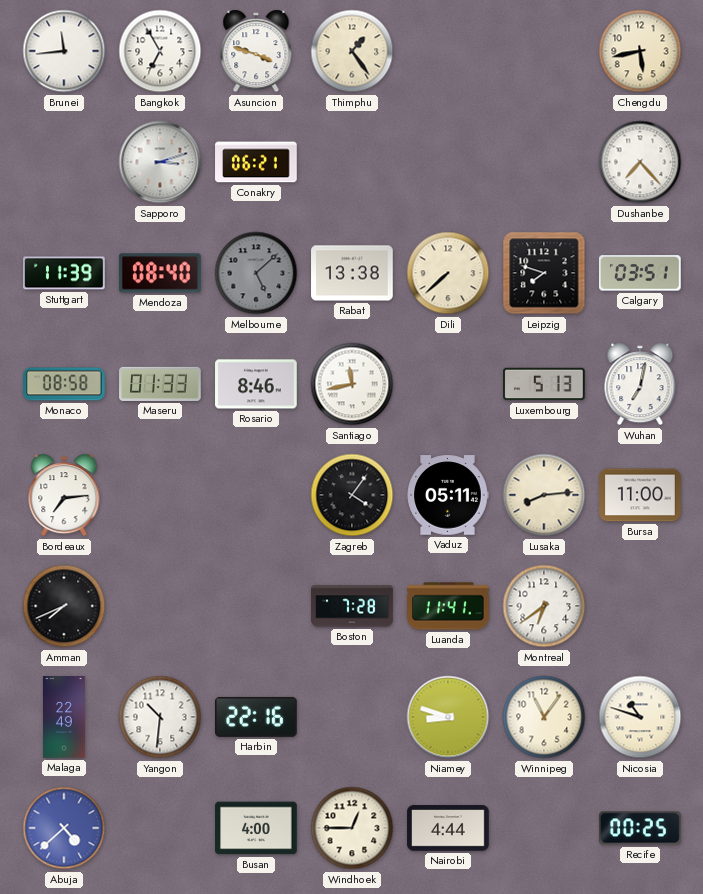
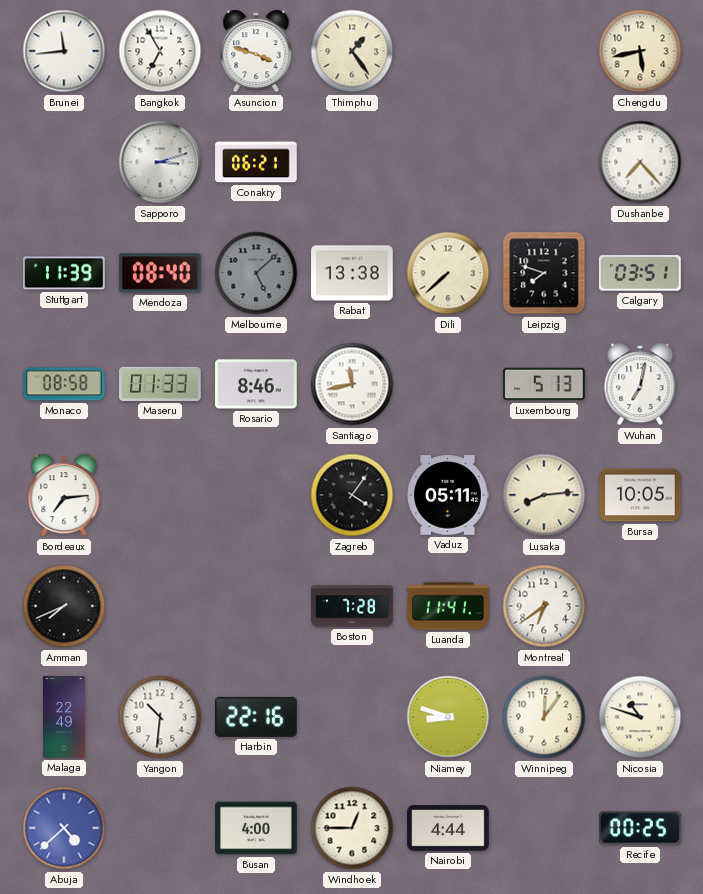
Bursa: 11:00 -> 10:05 (640, 495)
Winnipeg: 11:06 -> 12:06 (544, 717)
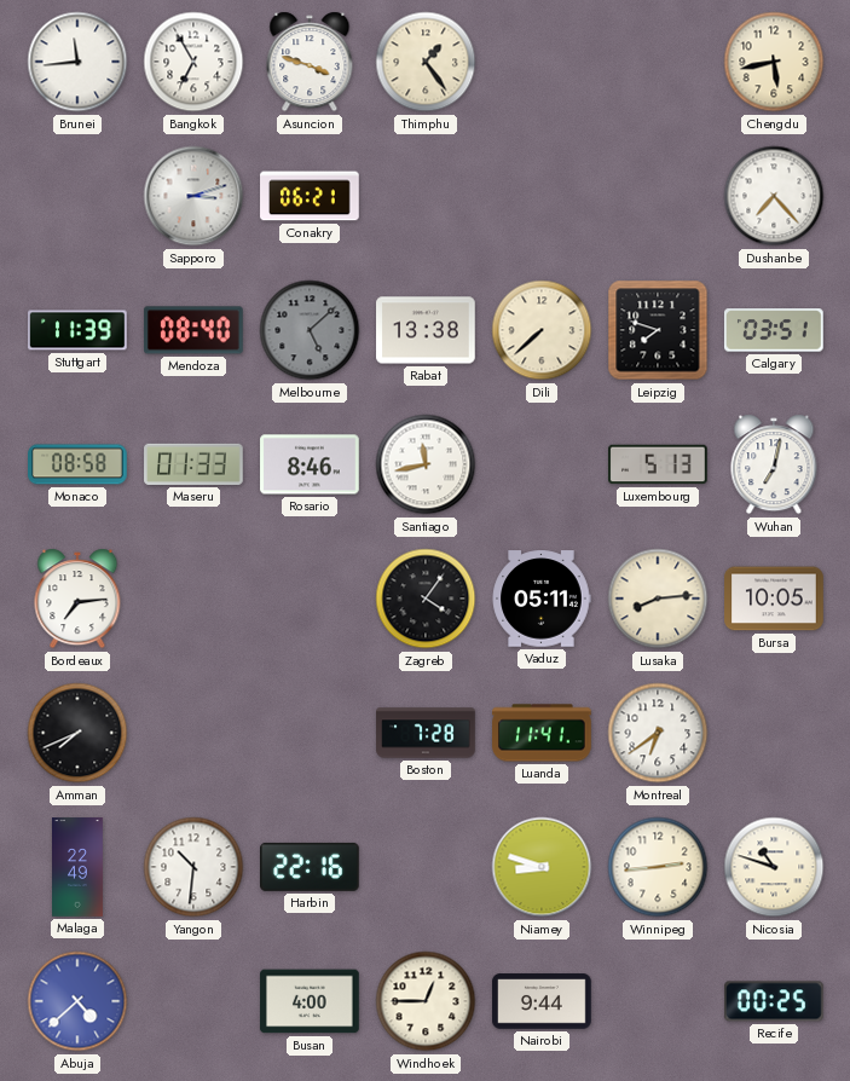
Winnipeg: 12:06 -> 2:44 (658, 867)
Nairobi: 4:44 -> 9:44 (542, 1001)
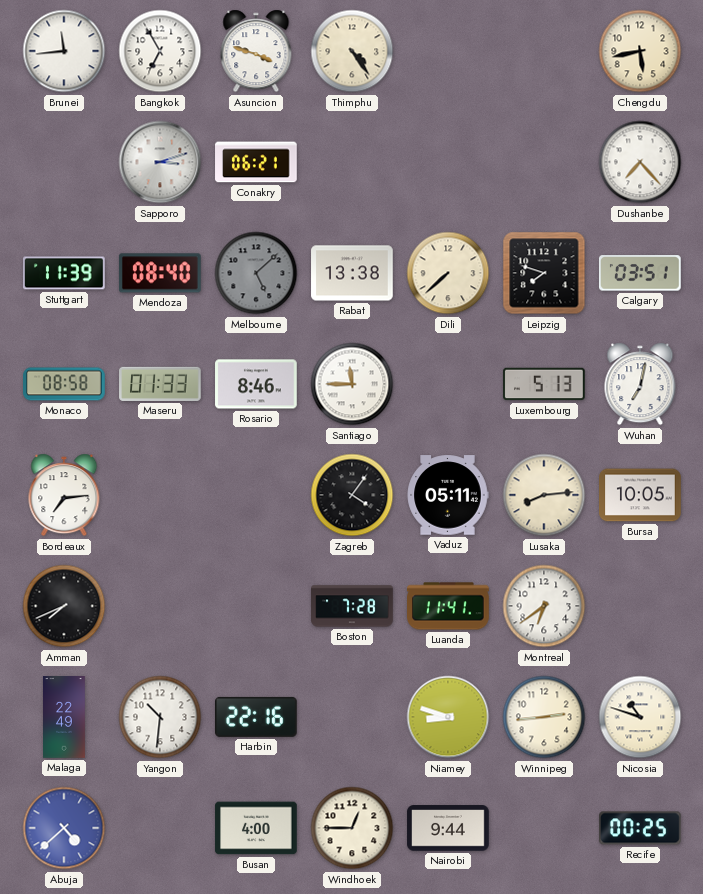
Thimphu: 1:24 -> 4:24 (352, 51)
Santiago: 11:43 -> 11:45 (352, 384)
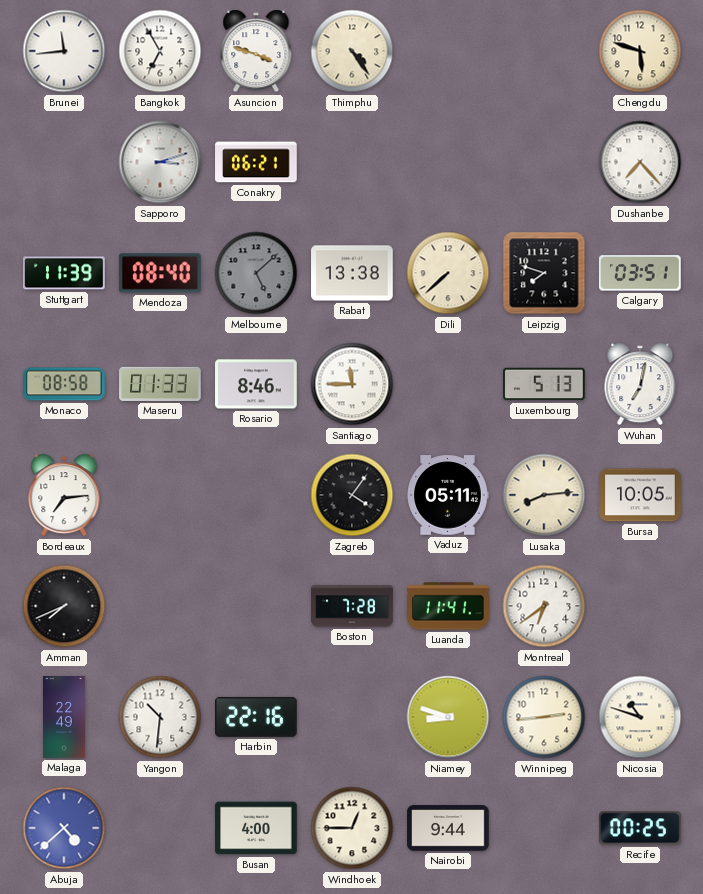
Chengdu: 5:43 -> 5:48 (640, 51)
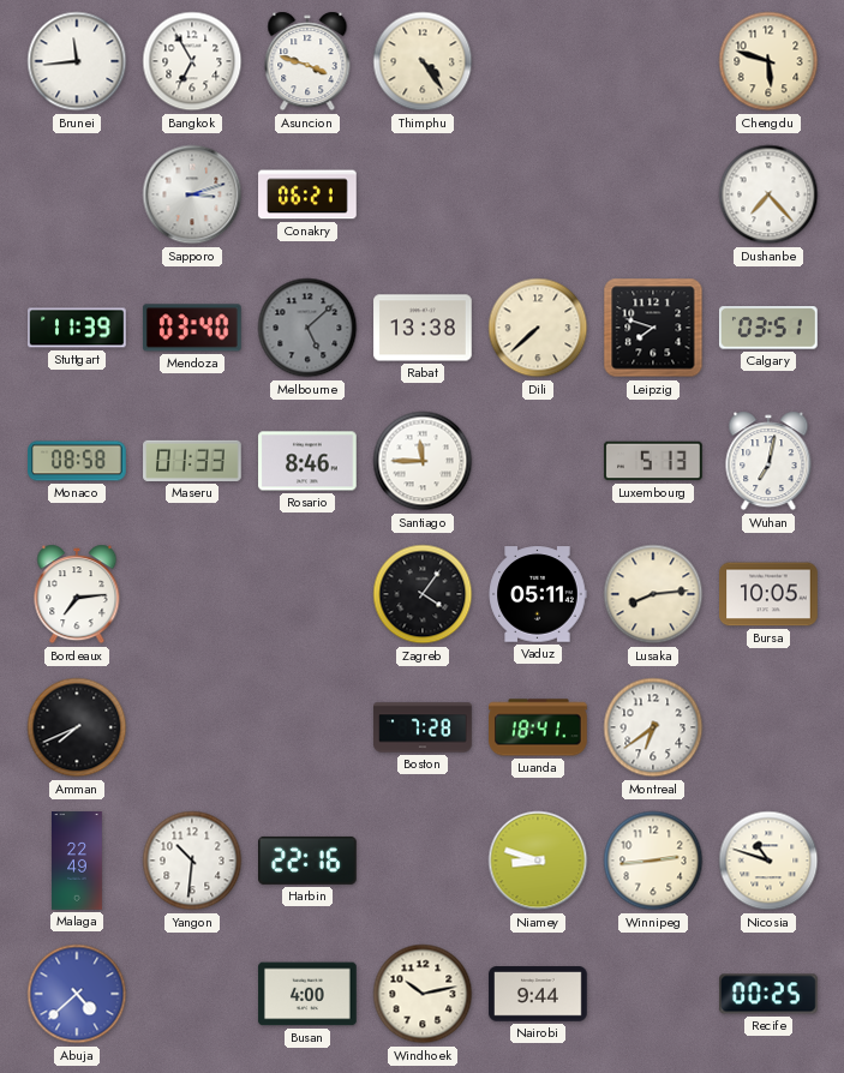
Mendoza: 08:40 -> 03:40 (192, 328)
Luanda: 11:41 -> 18:41 (538, 727)
Windhoek: 12:45 -> 10:13 (423, 994)
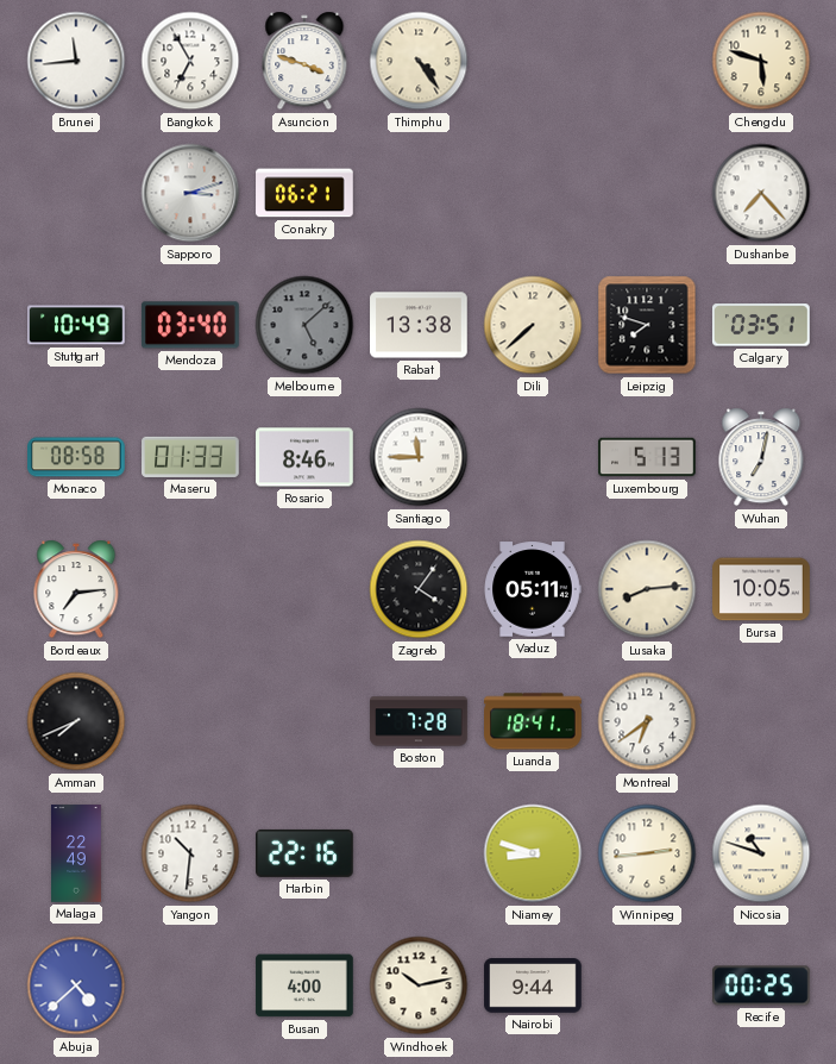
Stuttgart: 11:39 -> 10:49 (77, 325)
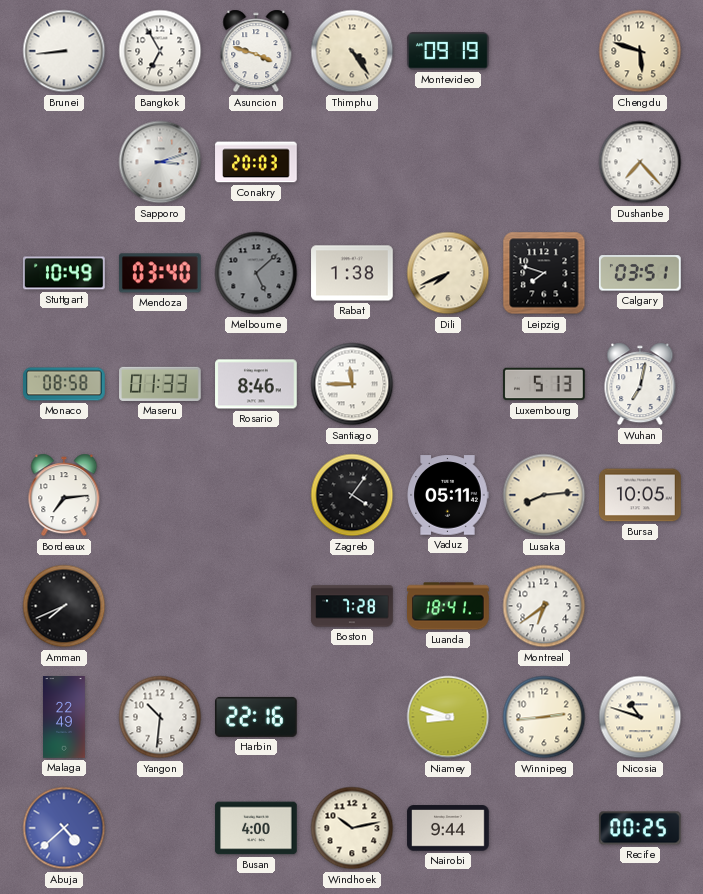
Brunei: 11:44 -> 8:44 (64, 51)
Montevideo: none -> 09:19 (448, 51)
Conakry: 06:21 -> 20:03 (256, 162)
Rabat: 13:38 -> 1:38 (352, 273)
Dili: 7:38 -> 7:41 (448, 273)
